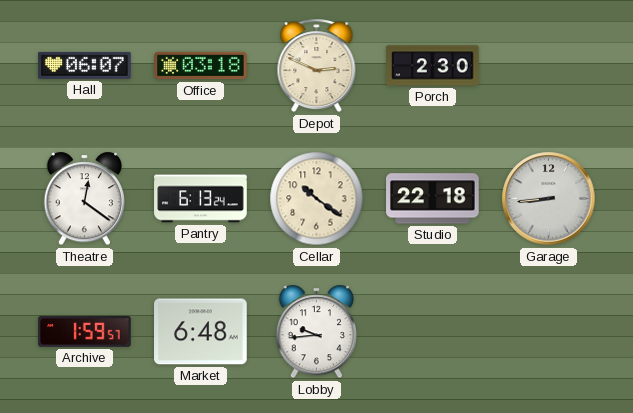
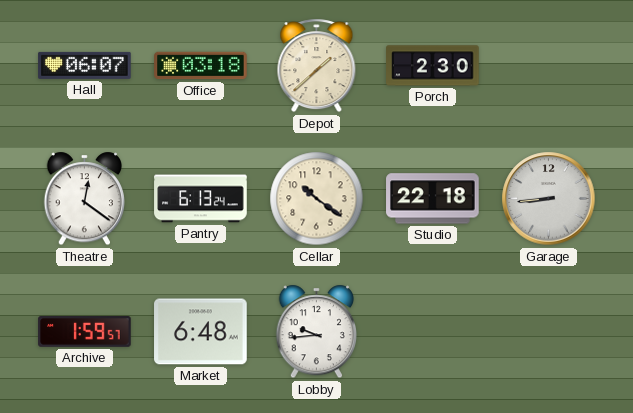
Depot: 2:49 -> 1:38 (317, 66)
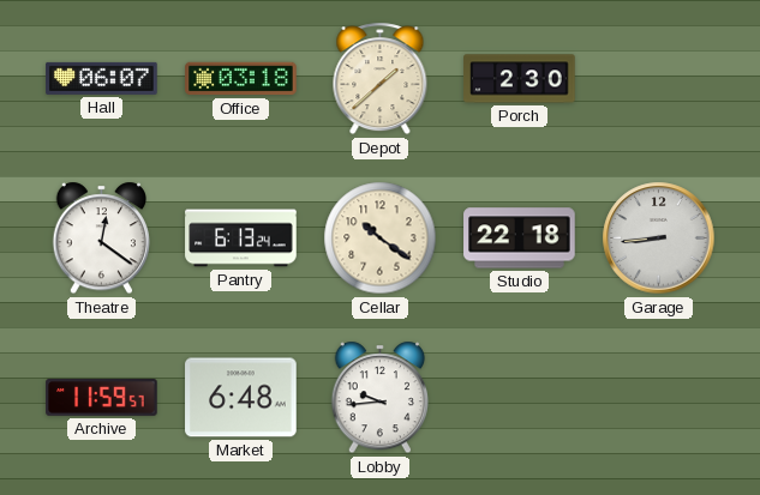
Archive: 1:59 -> 11:59 (102, 398)
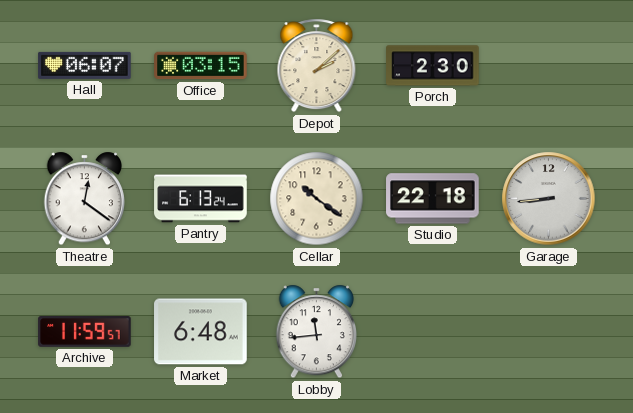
Office: 03:18 -> 03:15 (201, 66)
Depot: 1:38 -> 2:08 (317, 66)
Lobby: 9:44 -> 11:44 (316, 332)
